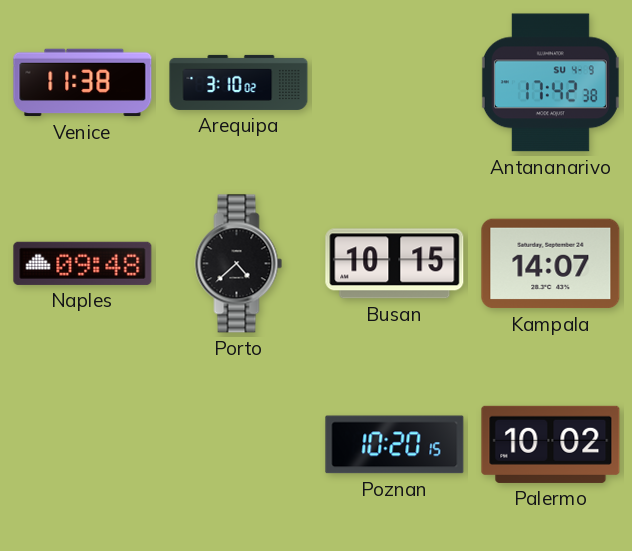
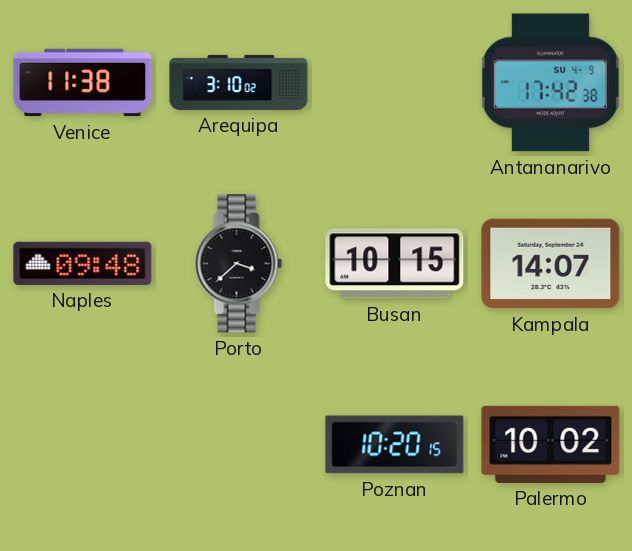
Porto: 4:38 -> 3:38 (239, 264)
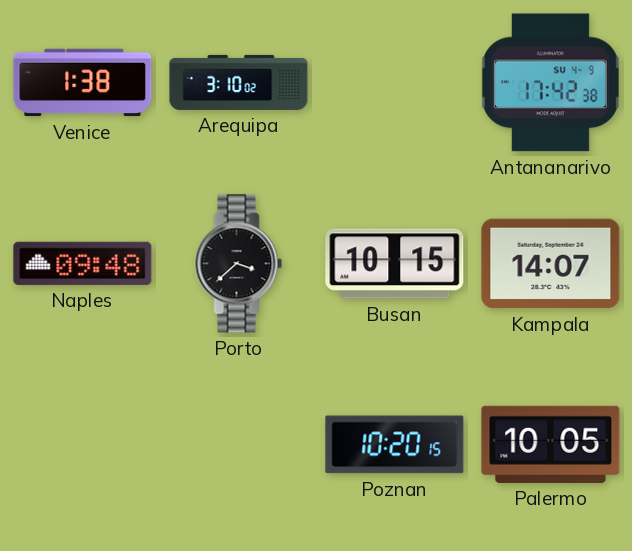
Venice: 11:38 -> 1:38 (83, 83)
Palermo: 10:02 -> 10:05 (551, 444)
